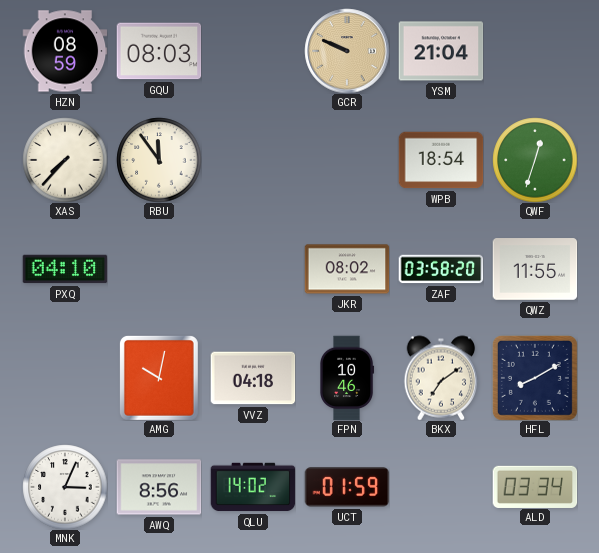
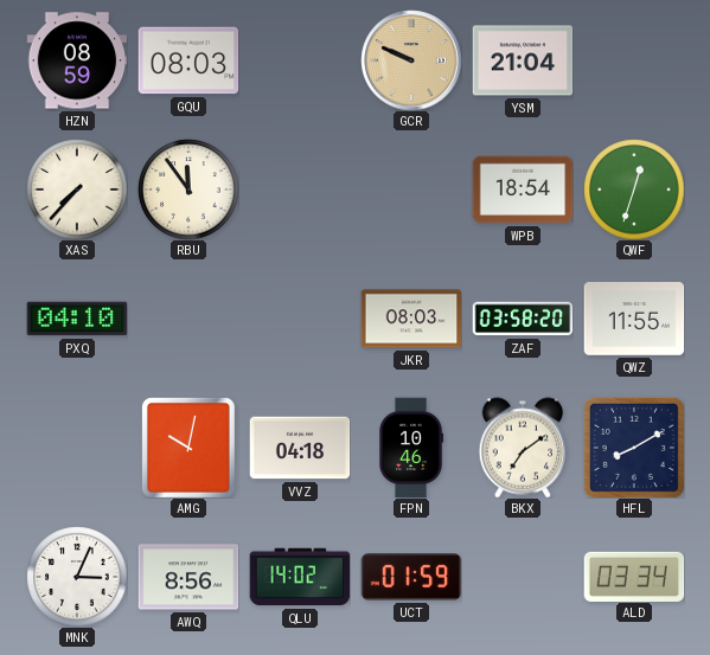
JKR: 08:02 -> 08:03 (411, 319)
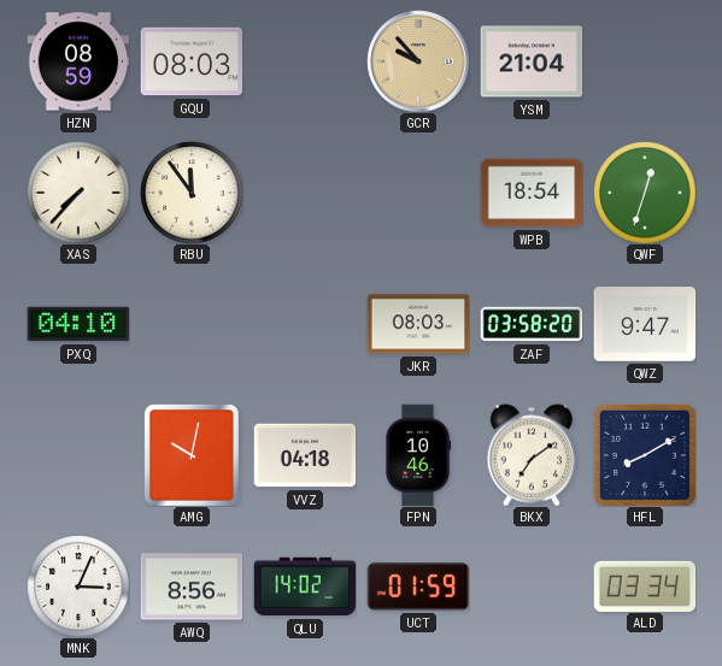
GCR: 9:49 -> 9:53 (418, 61)
QWZ: 11:55 -> 9:47 (645, 324)
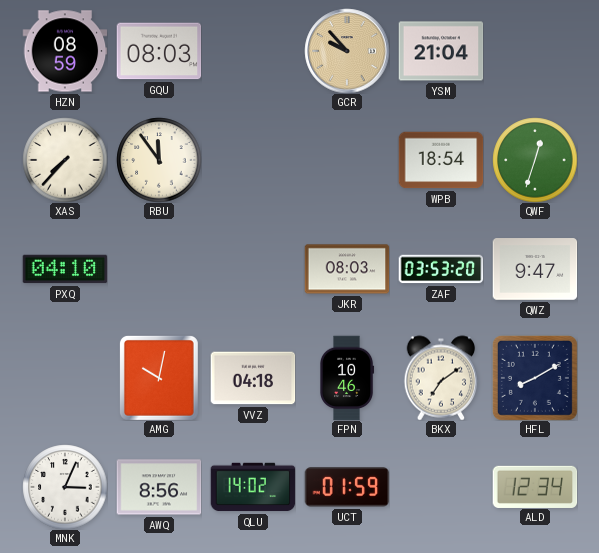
ZAF: 03:58 -> 03:53 (441, 269)
ALD: 03:34 -> 12:34 (535, 486)
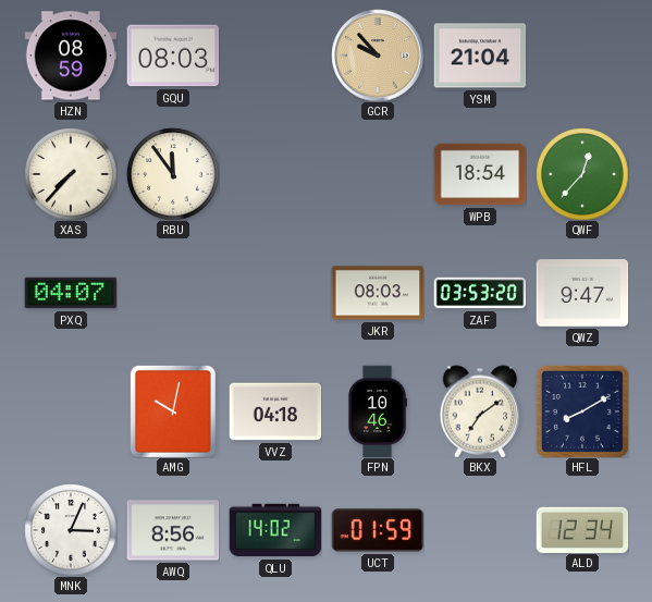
QWF: 12:33 -> 12:37 (582, 174)
PXQ: 04:10 -> 04:07 (71, 293)
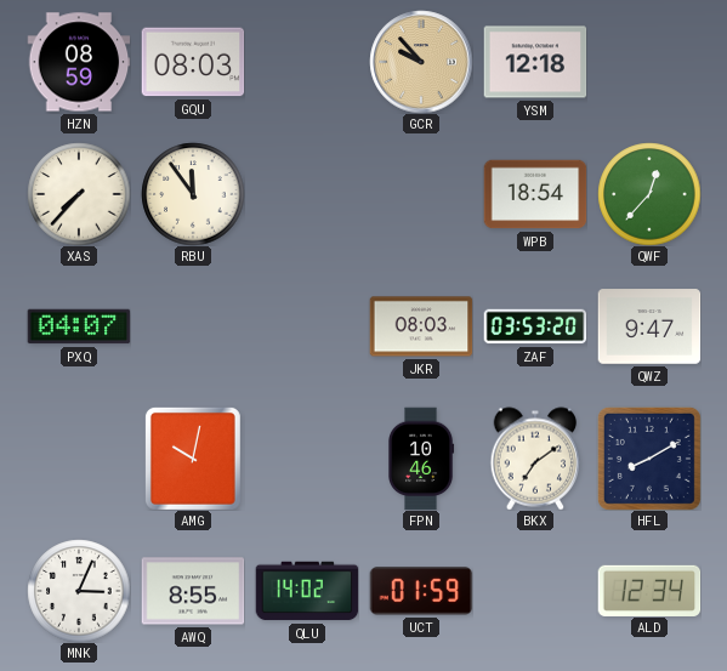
YSM: 21:04 -> 12:18 (535, 62)
VVZ: 04:18 -> none (275, 411)
AWQ: 8:56 -> 8:55 (193, 591)
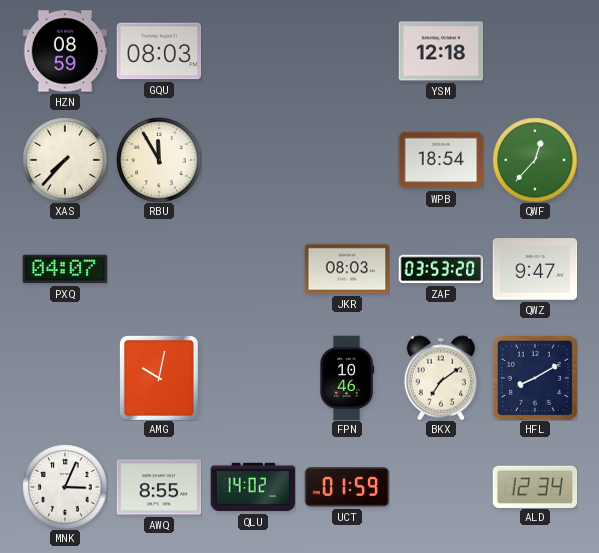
GCR: 9:53 -> none (421, 62)
RBU: 11:54 -> 11:55 (159, 160)
